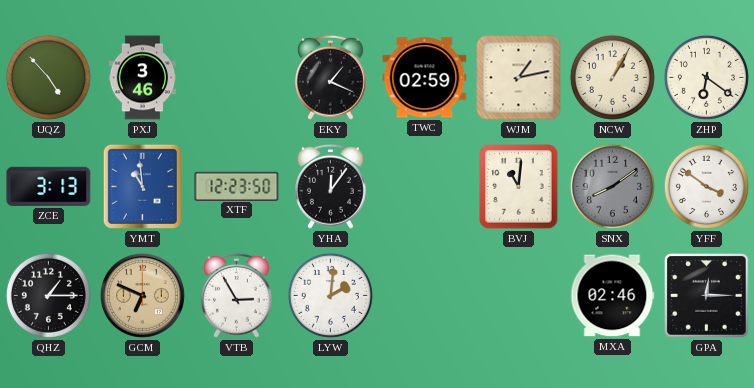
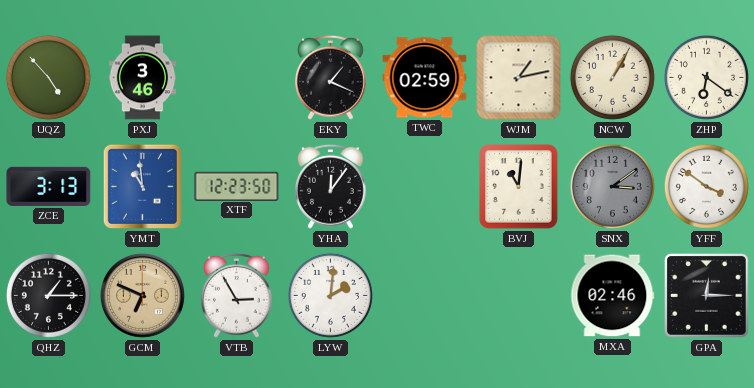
SNX: 8:09 -> 3:09 (612, 186)
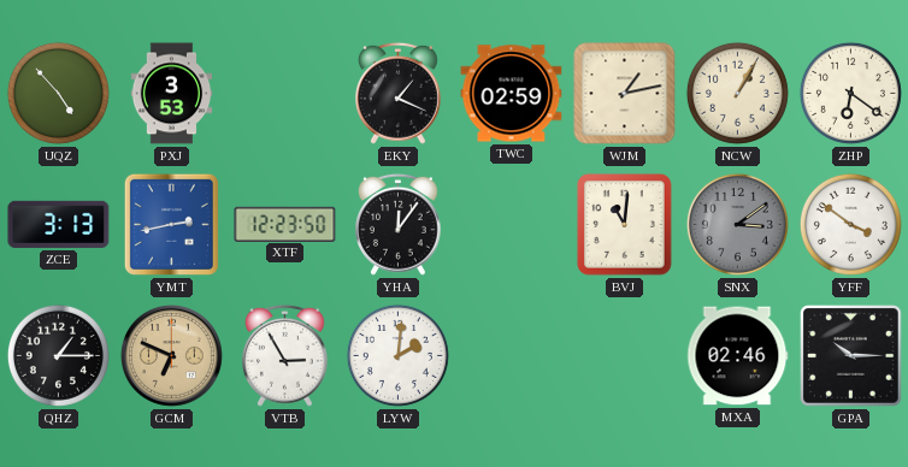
PXJ: 3:46 -> 3:53 (172, 94)
YMT: 10:59 -> 2:43 (171, 224)
GPA: 12:15 -> 10:15 (851, 356)
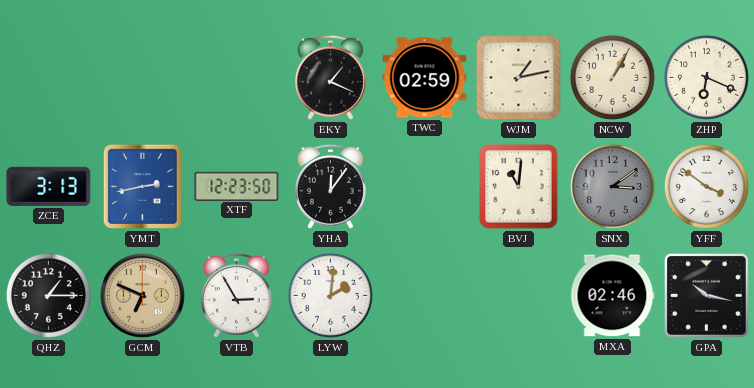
UQZ: 4:53 -> none (58, 93)
PXJ: 3:53 -> none (172, 94)
ZHP: 6:21 -> 6:19 (706, 77)
GPA: 10:15 -> 10:17 (707, 296)
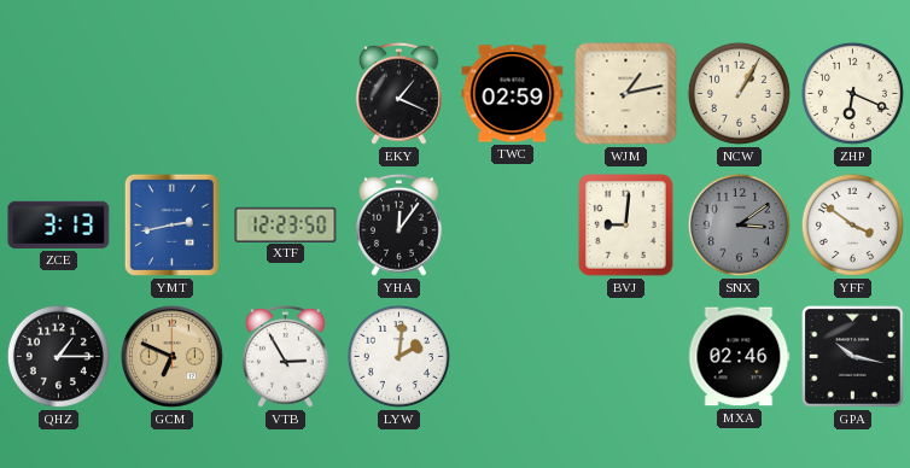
BVJ: 11:01 -> 9:01 (626, 226)
